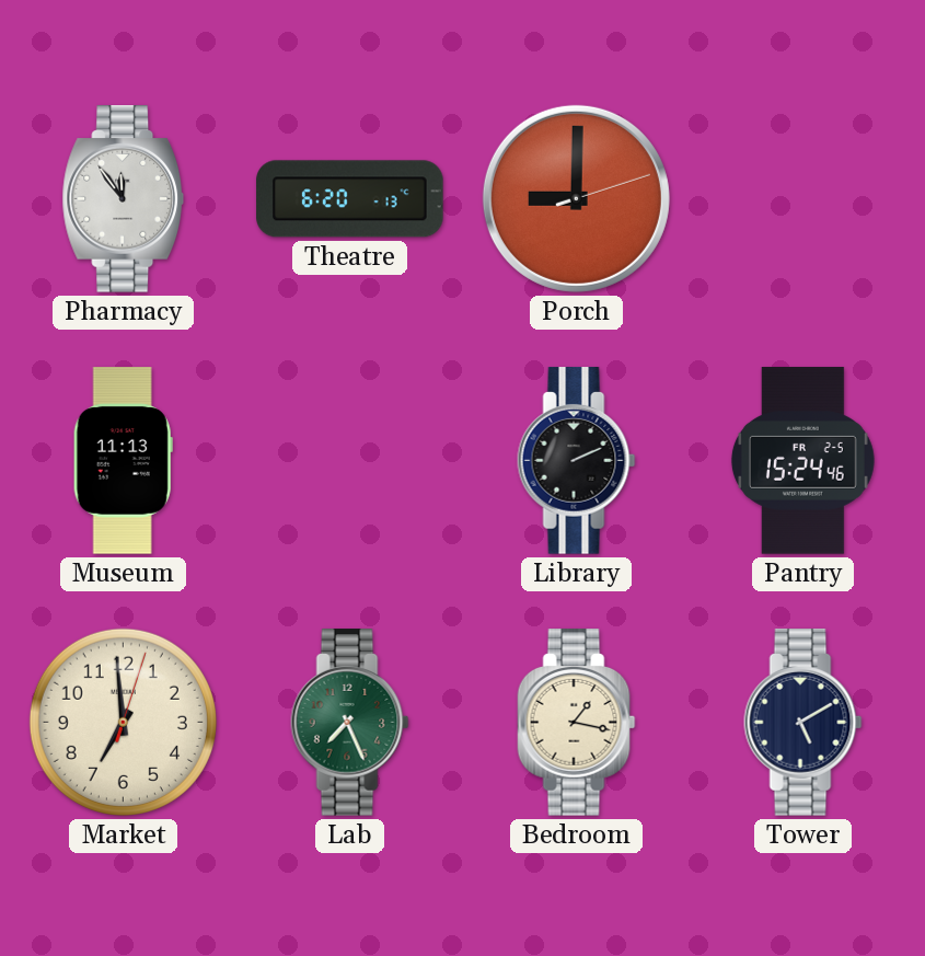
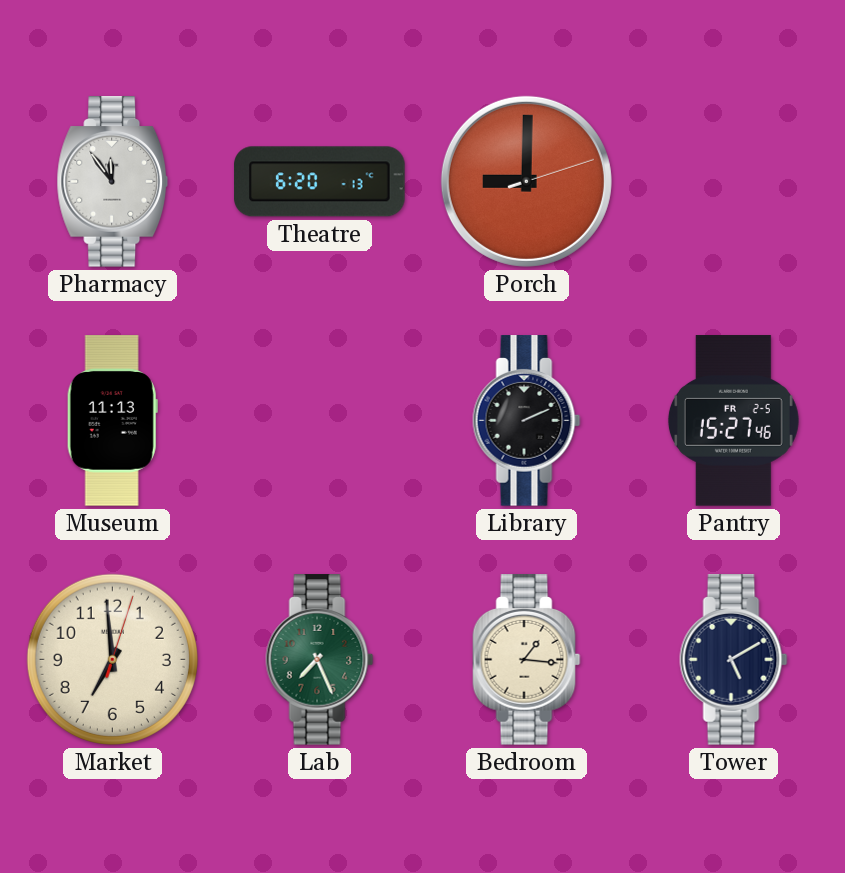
Pantry: 15:24 -> 15:27 (733, 421)
Bedroom: 1:17 -> 1:16 (527, 660)
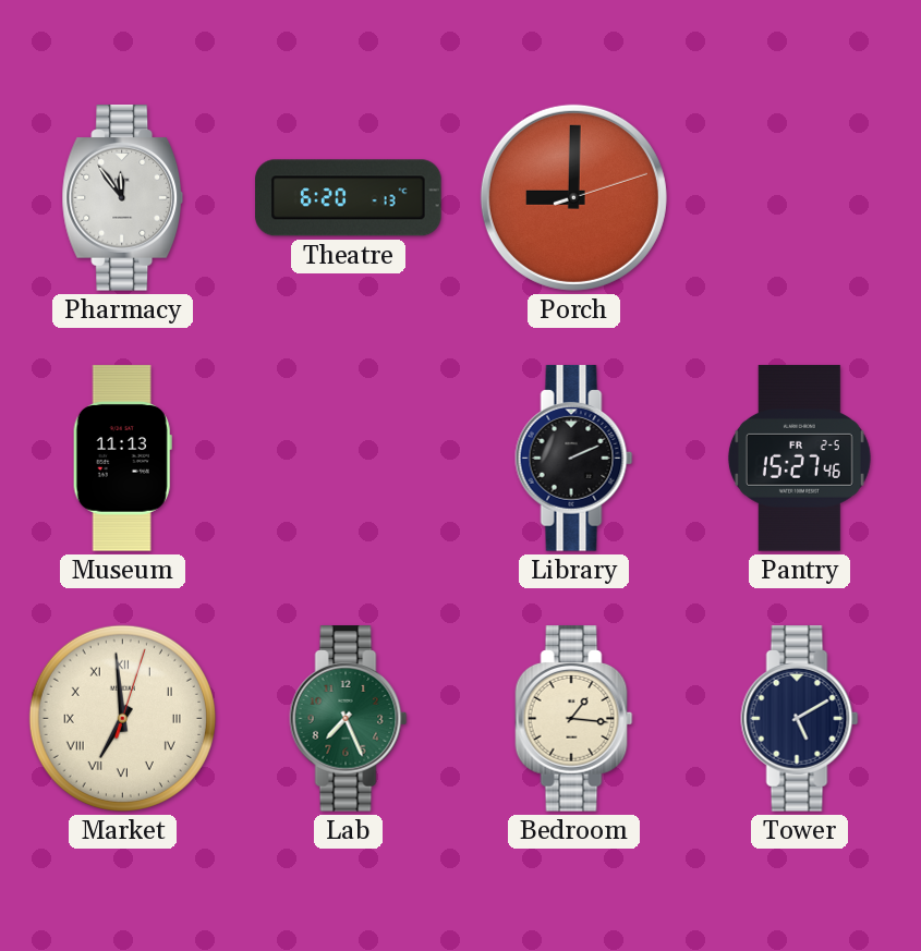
Market numerals: Arabic -> Roman (122, 718)
